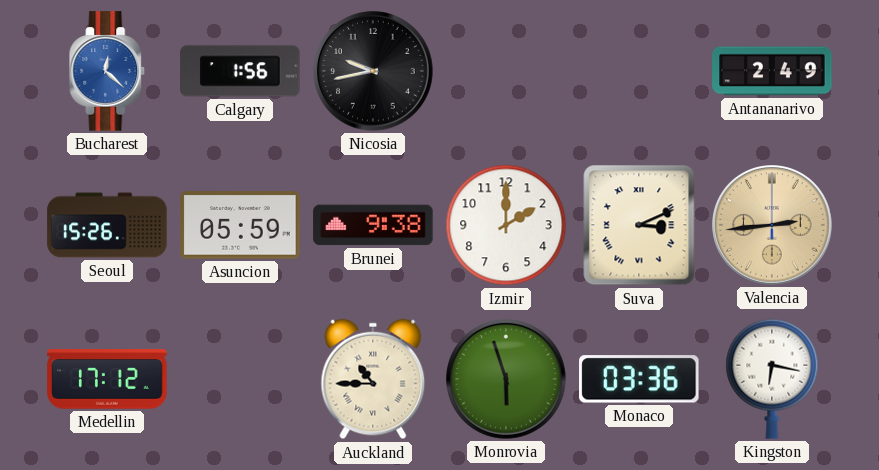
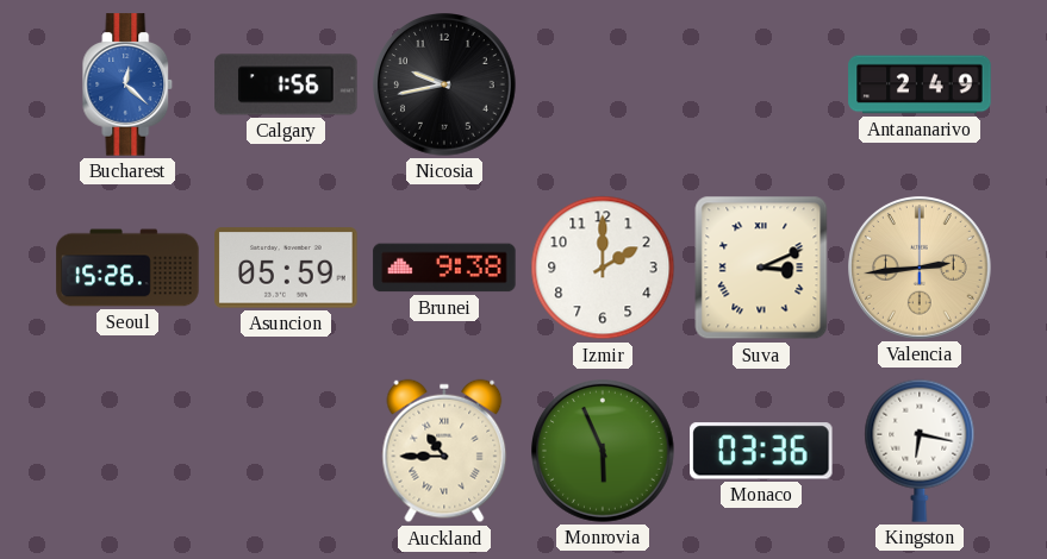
Medellin: 17:12 -> none (107, 379)
Monrovia: 5:57 -> 5:56 (604, 452)
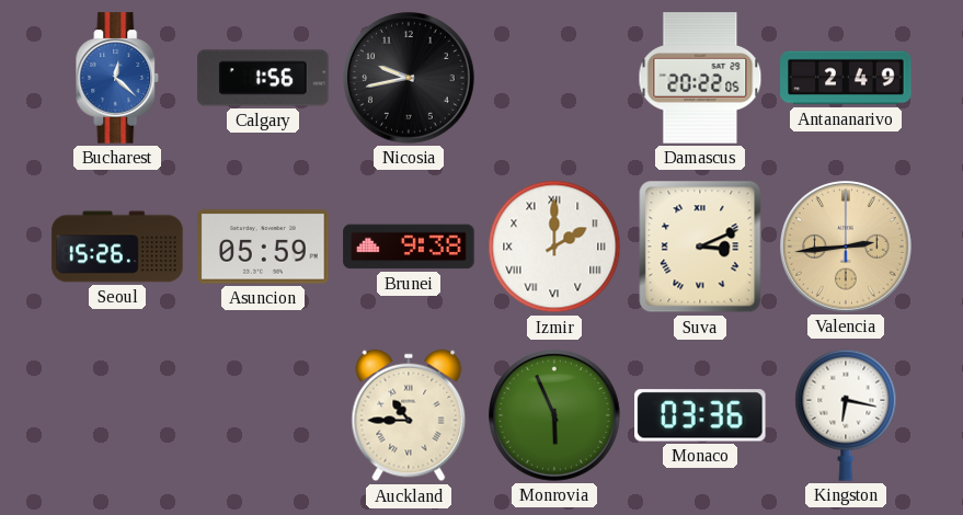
Damascus: none -> 20:22 (700, 78)
Izmir numerals: Arabic -> Roman (554, 247)
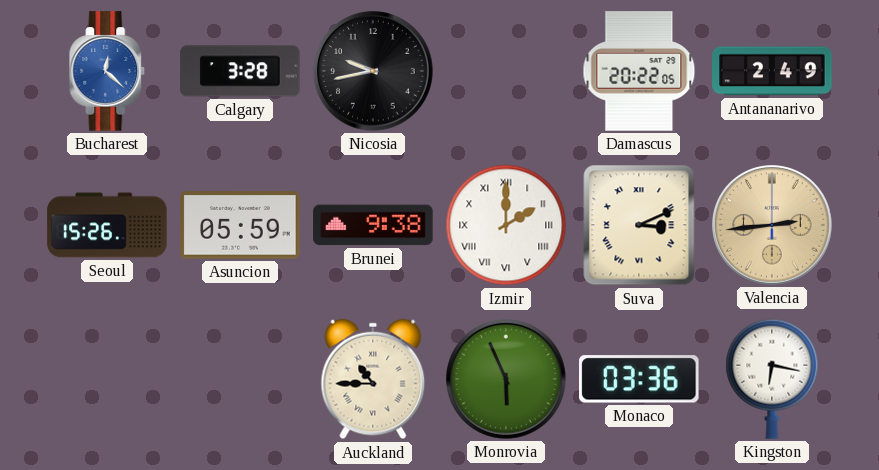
Calgary: 1:56 -> 3:28 (240, 71)
